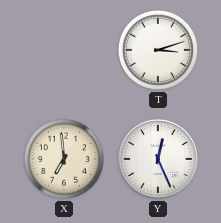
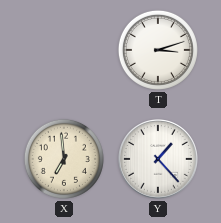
Y: 12:26 -> 1:23 (159, 160)
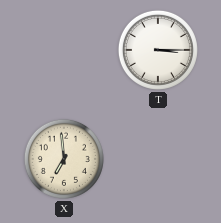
T: 3:12 -> 3:15 (158, 50)
Y: 1:23 -> none (159, 160)
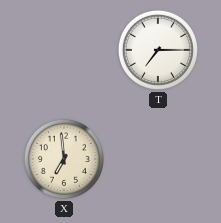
T: 3:15 -> 7:15 (158, 50)
